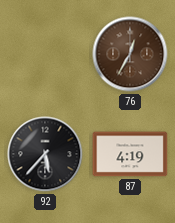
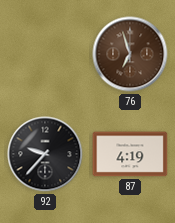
76: 12:35 -> 6:57 (130, 54)
92: 5:37 -> 9:37 (45, 154)
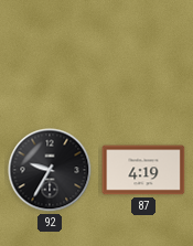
76: 6:57 -> none (130, 54)
92: 9:37 -> 9:35 (50, 170)
